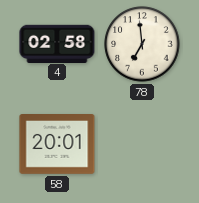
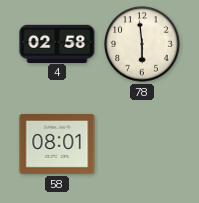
78: 6:59 -> 5:59 (142, 44)
58: 20:01 -> 08:01 (57, 145)
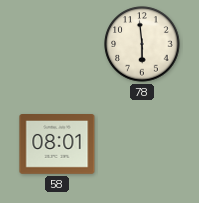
4: 02:58 -> none (57, 43)
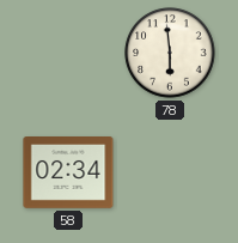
58: 08:01 -> 02:34 (68, 174)
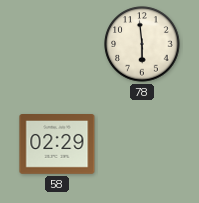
58: 02:34 -> 02:29 (57, 145)
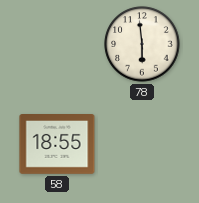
58: 02:29 -> 18:55 (57, 145)
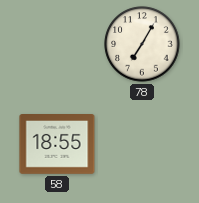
78: 5:59 -> 7:05 (142, 44)
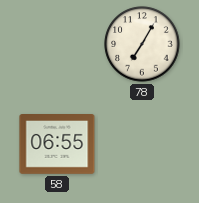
58: 18:55 -> 06:55 (57, 145)
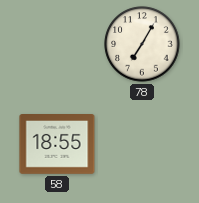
58: 06:55 -> 18:55 (57, 145)
